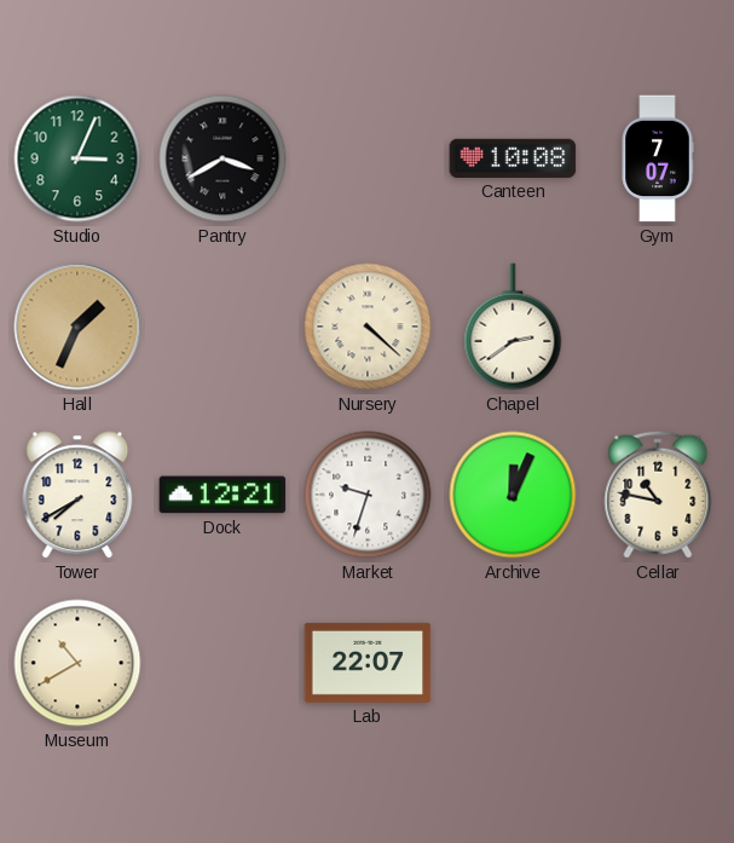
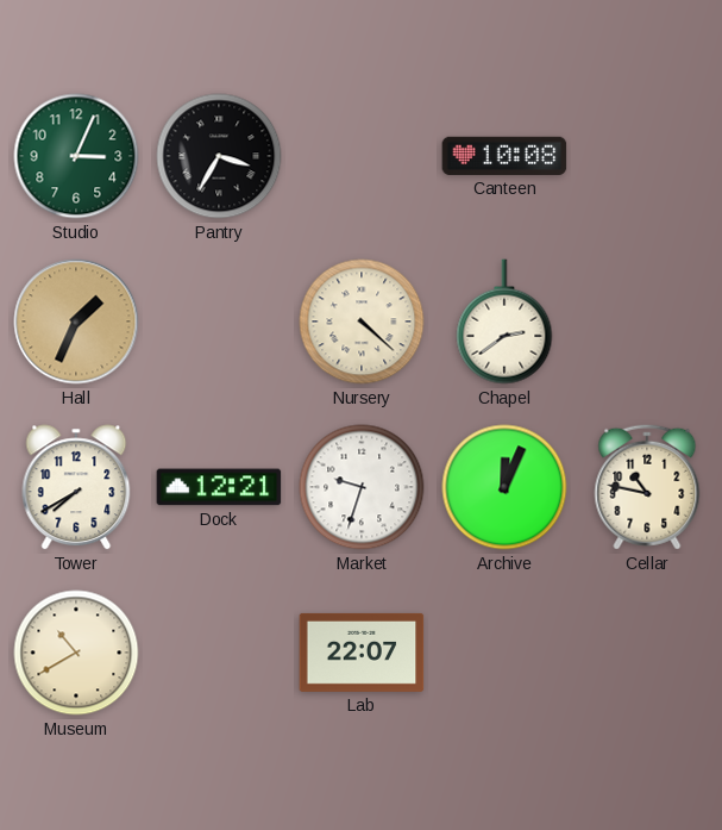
Pantry: 3:40 -> 3:35 (219, 156)
Gym: 7:07 -> none (658, 158)
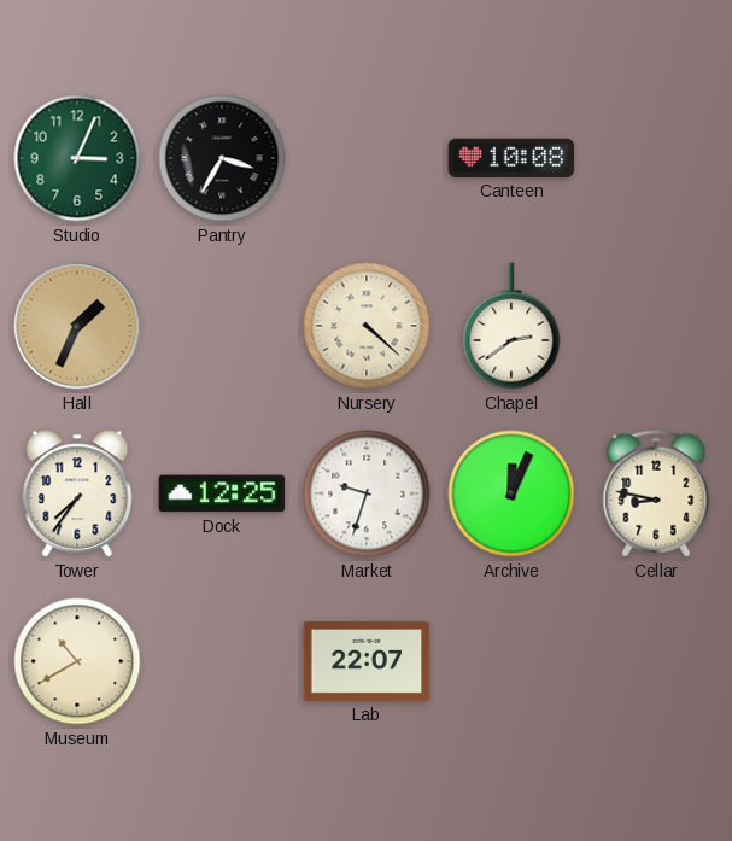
Tower: 7:40 -> 7:36 (77, 493)
Dock: 12:21 -> 12:25 (222, 493)
Cellar: 10:47 -> 8:47 (656, 493)
